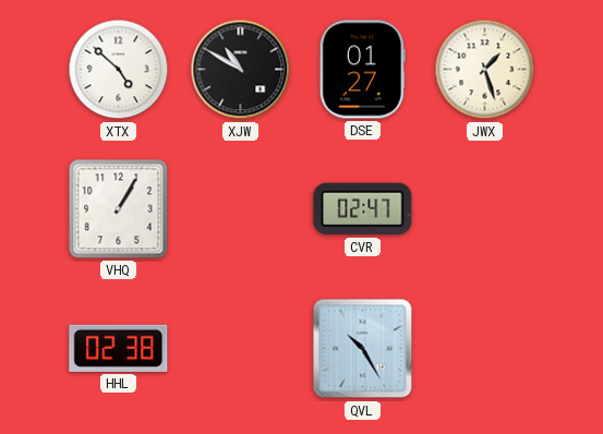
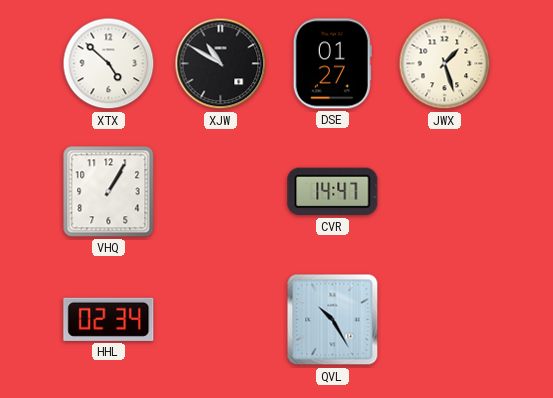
CVR: 02:47 -> 14:47 (333, 192)
HHL: 02:38 -> 02:34 (109, 319)
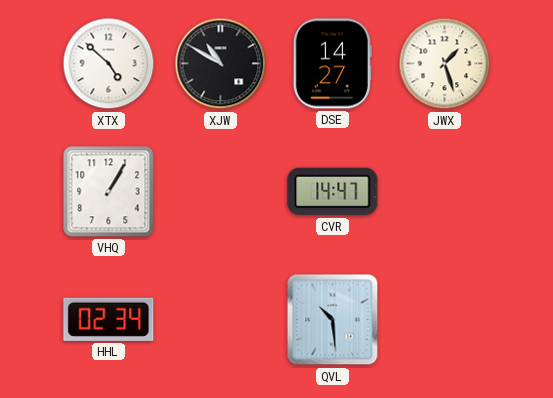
DSE: 01:27 -> 14:27 (332, 64)
QVL: 10:25 -> 10:29 (333, 320)
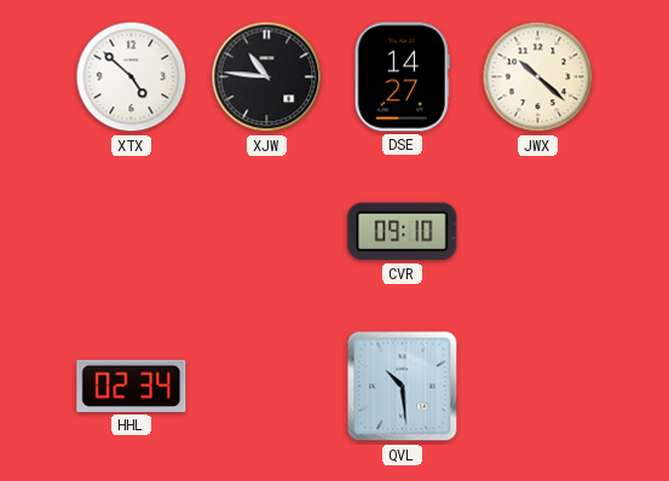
XJW: 10:50 -> 10:46 (267, 77)
JWX: 1:27 -> 10:22 (538, 77)
VHQ: 1:05 -> none (109, 192)
CVR: 14:47 -> 09:10 (403, 232)
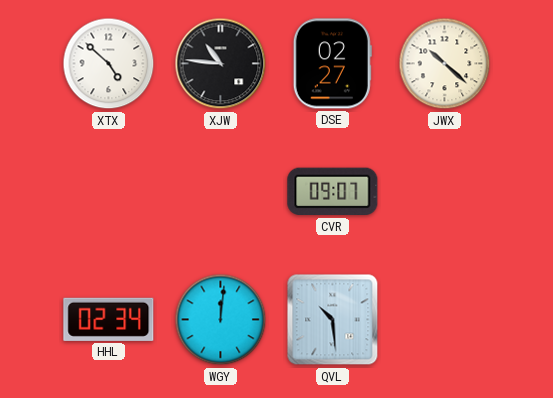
DSE: 14:27 -> 02:27 (332, 64)
CVR: 09:10 -> 09:07 (333, 192)
WGY: none -> 12:01 (221, 320)
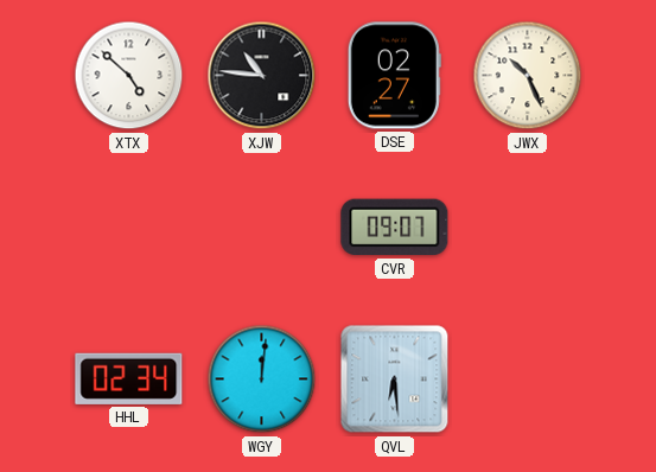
JWX: 10:22 -> 10:26 (528, 76)
QVL: 10:29 -> 6:29 (395, 379)
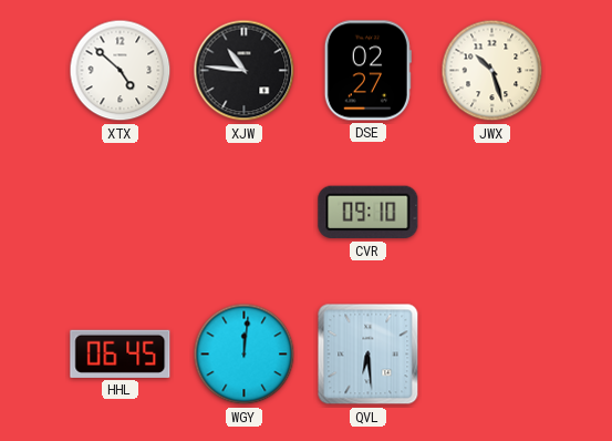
JWX: 10:26 -> 10:27 (492, 71)
CVR: 09:07 -> 09:10 (369, 213)
HHL: 02:34 -> 06:45 (121, 353)
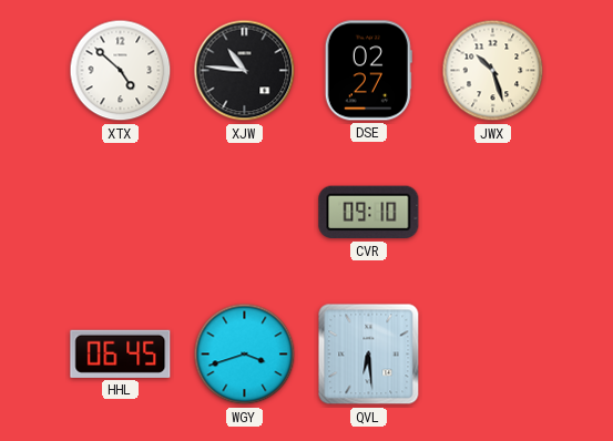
WGY: 12:01 -> 3:42 (245, 355)
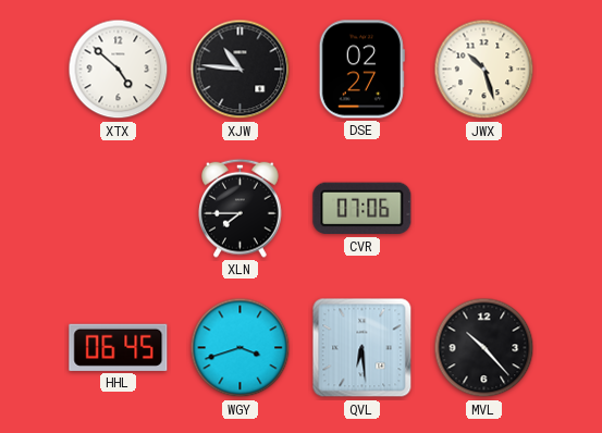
XLN: none -> 7:45 (241, 208)
CVR: 09:10 -> 07:06 (363, 209)
MVL: none -> 10:23 (484, 348)
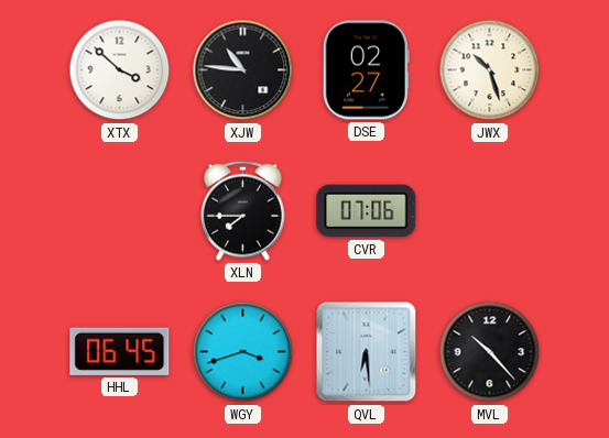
XTX: 4:52 -> 3:52 (120, 70)
